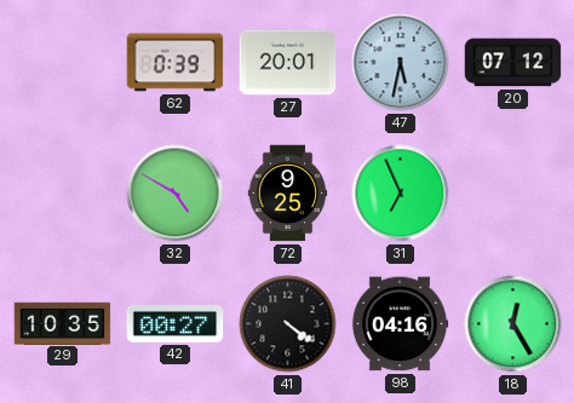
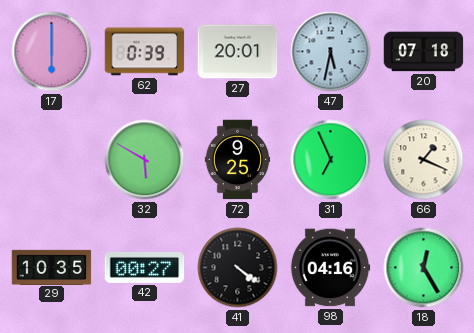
17: none -> 6:00 (52, 52)
20: 07:12 -> 07:18 (424, 52)
32: 4:50 -> 5:50 (145, 160)
66: none -> 1:19 (424, 160)
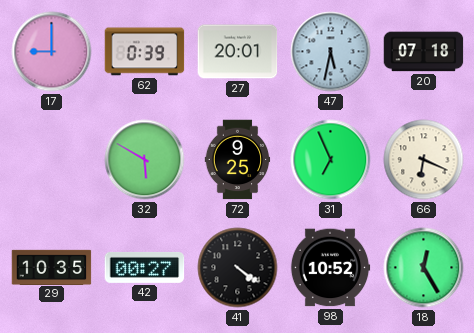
17: 6:00 -> 9:00 (52, 52)
66: 1:19 -> 6:19 (424, 160)
98: 04:16 -> 10:52 (330, 268)
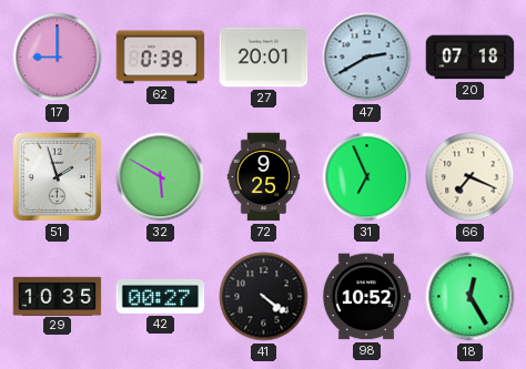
47: 5:32 -> 2:40 (367, 58)
51: none -> 1:57 (58, 177)
66: 6:19 -> 7:19 (471, 177)
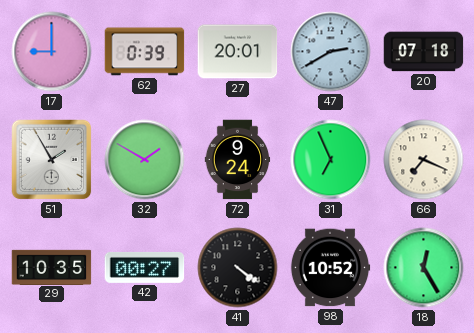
51: 1:57 -> 1:55 (52, 160)
32: 5:50 -> 1:50 (145, 160)
72: 9:25 -> 9:24 (238, 160)
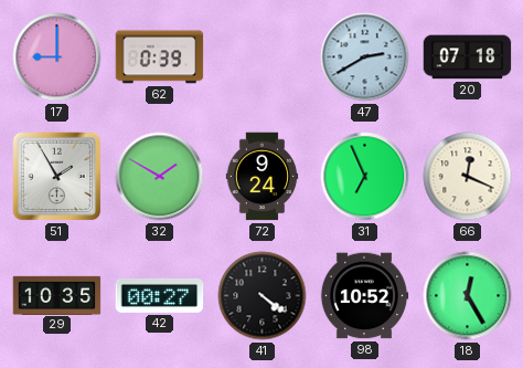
27: 20:01 -> none (238, 52)
66: 7:19 -> 12:19 (468, 177)
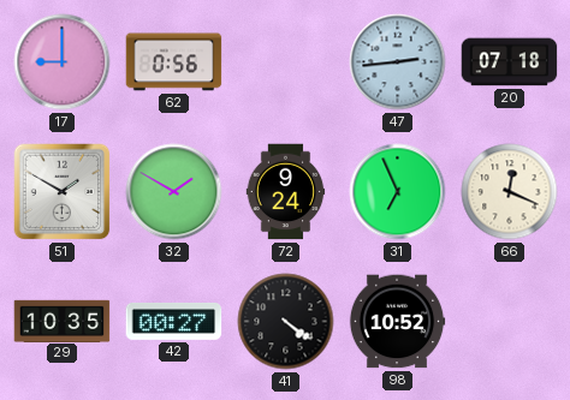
62: 0:39 -> 0:56 (174, 62)
47: 2:40 -> 2:44 (398, 62)
51: 1:55 -> 1:50 (63, 192)
18: 12:25 -> none (468, 296)
